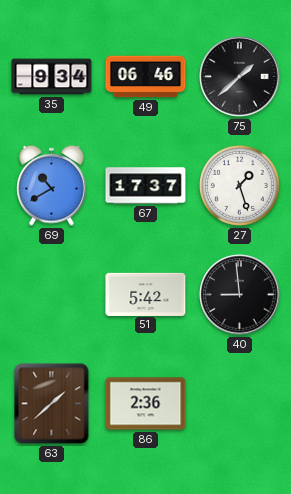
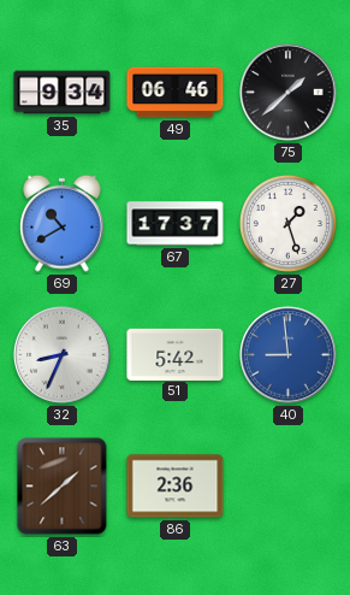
32: none -> 8:34 (63, 355)
40 dial: black -> blue (289, 355)
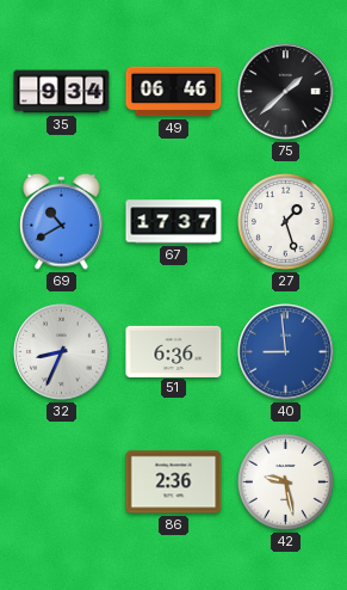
51: 5:42 -> 6:36 (174, 351)
63: 1:38 -> none (63, 487)
42: none -> 9:28 (285, 481)
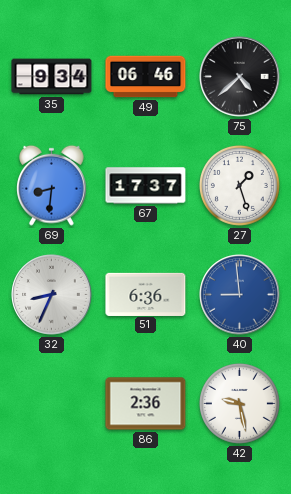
75: 1:38 -> 4:38 (240, 77)
69: 10:40 -> 8:31 (52, 185)
